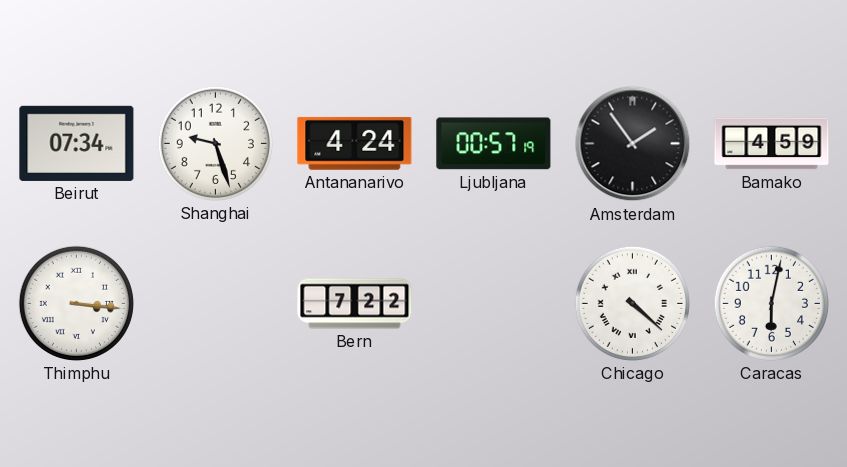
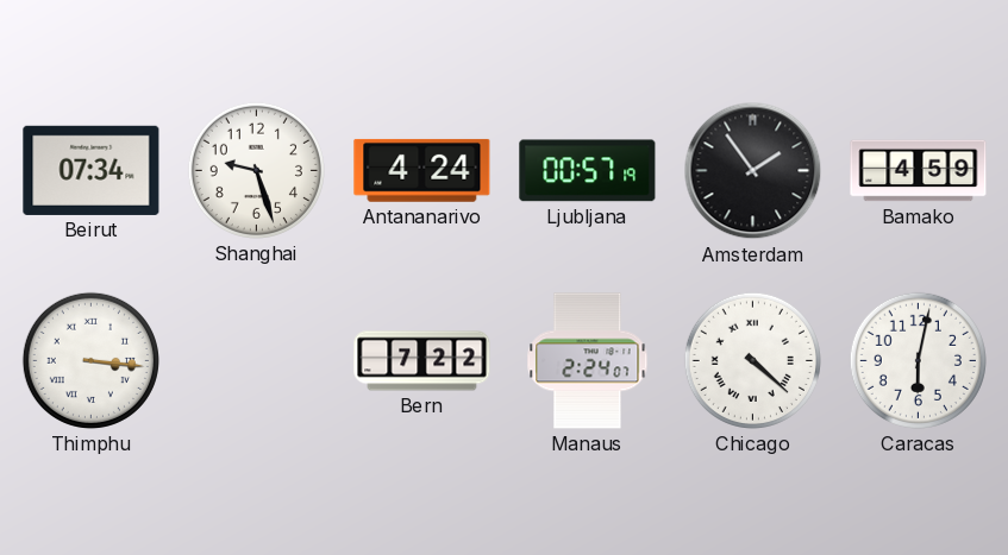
Manaus: none -> 2:24 (588, 361)
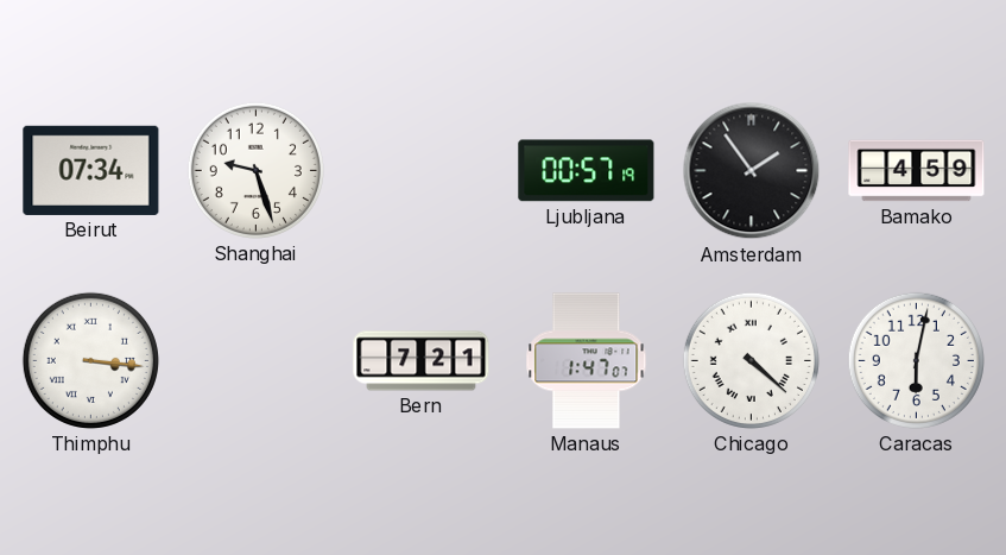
Antananarivo: 4:24 -> none (422, 170)
Bern: 7:22 -> 7:21 (422, 361)
Manaus: 2:24 -> 1:47 (587, 361)
